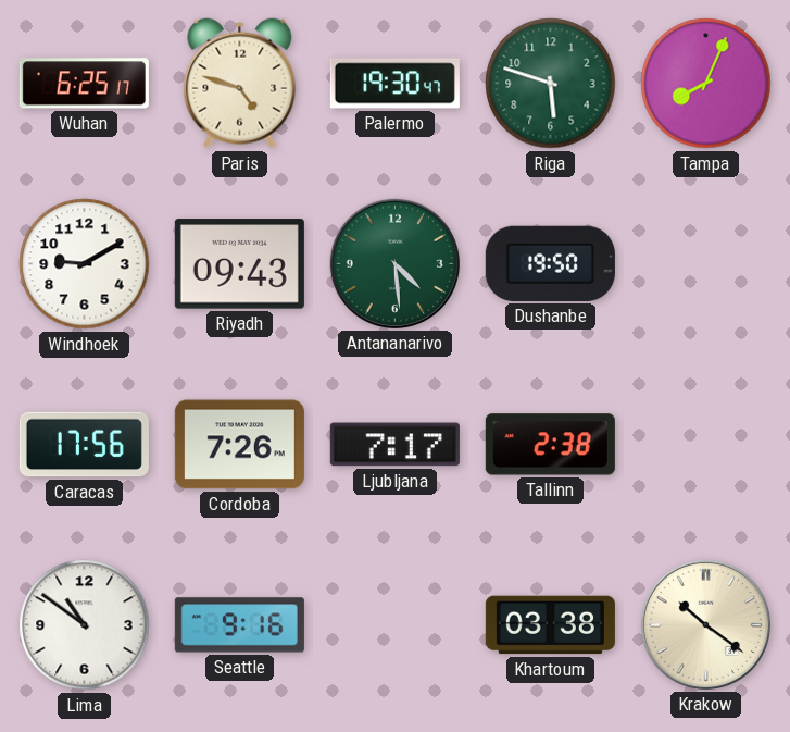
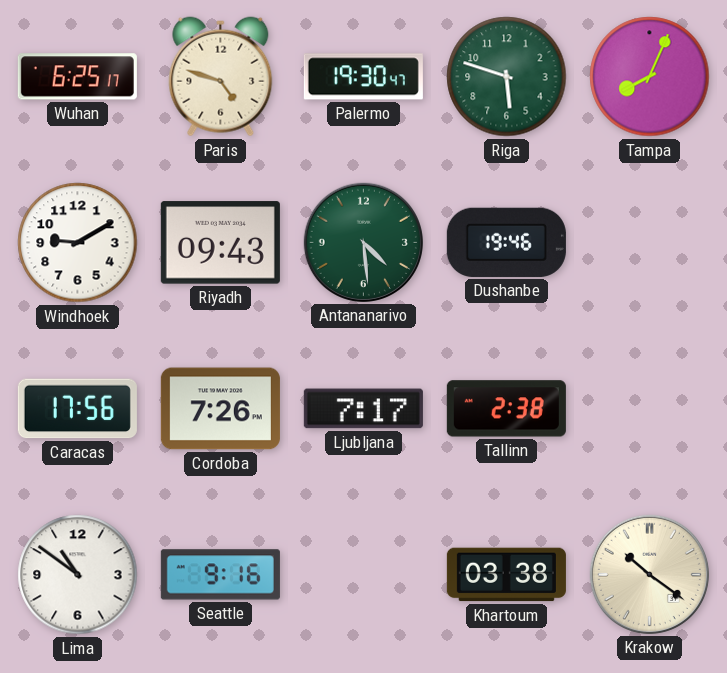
Dushanbe: 19:50 -> 19:46 (506, 242)
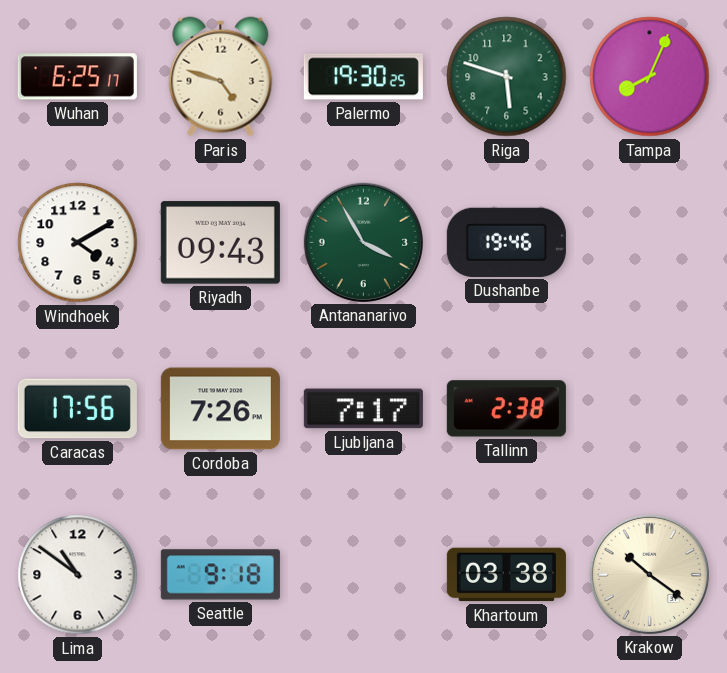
Palermo: 19:30:47 -> 19:30:25 (363, 77)
Windhoek: 9:10 -> 4:10 (78, 243)
Antananarivo: 4:29 -> 3:55 (363, 242)
Seattle: 9:16 -> 9:18 (220, 575)
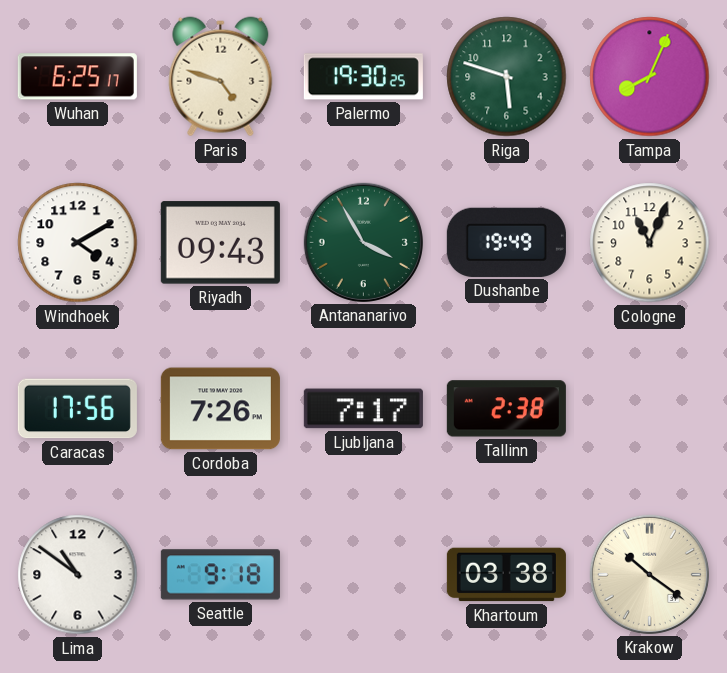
Dushanbe: 19:46 -> 19:49 (506, 242)
Cologne: none -> 11:04 (650, 243)
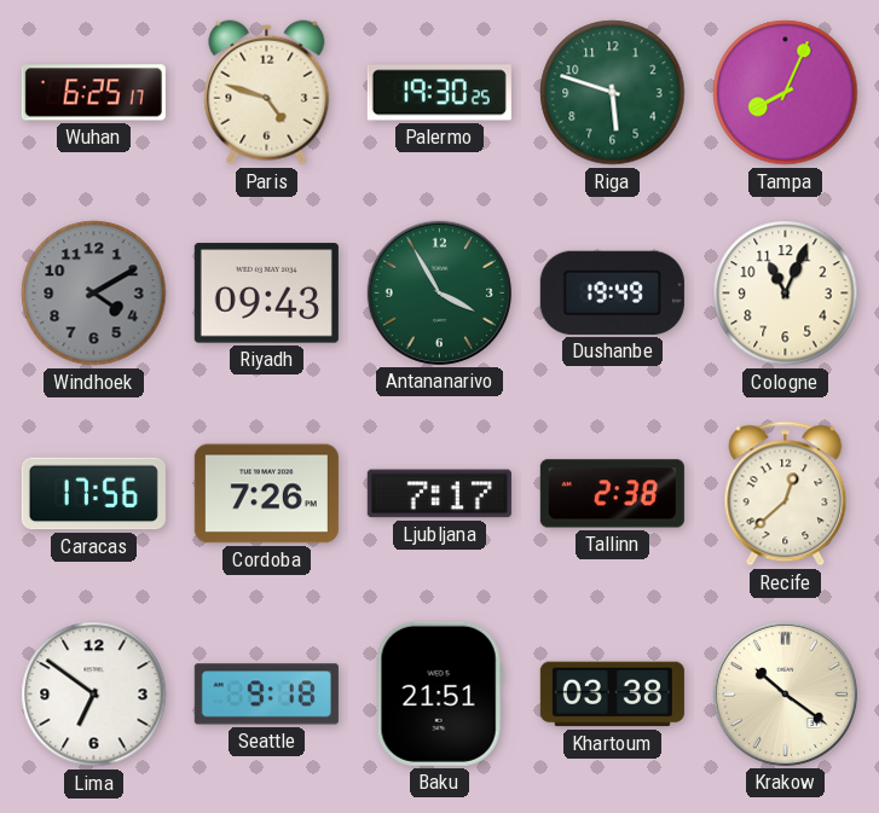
Windhoek dial: white -> grey (94, 294)
Recife: none -> 12:38 (786, 494)
Lima: 10:51 -> 6:51 (94, 695)
Baku: none -> 21:51 (439, 693)
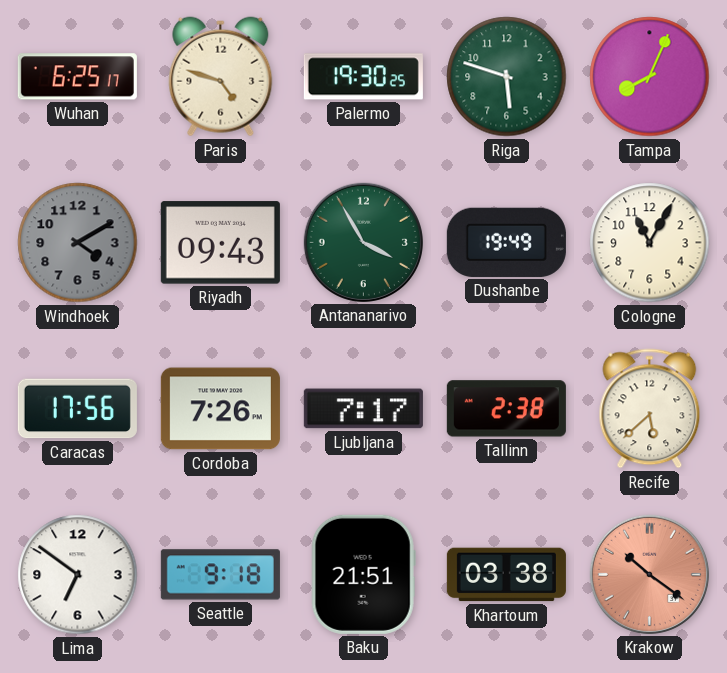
Cologne: 11:04 -> 11:05 (650, 243)
Recife: 12:38 -> 5:38 (650, 409)
Krakow dial: cream -> salmon (649, 574)
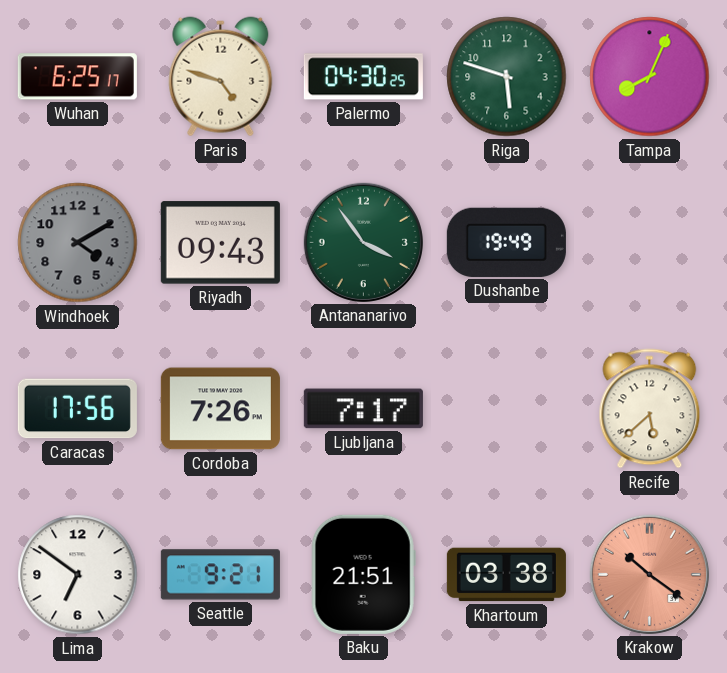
Palermo: 19:30 -> 04:30 (363, 77)
Antananarivo: 3:55 -> 3:54 (363, 242)
Cologne: 11:05 -> none (650, 243)
Tallinn: 2:38 -> none (506, 409)
Seattle: 9:18 -> 9:21 (220, 575)
